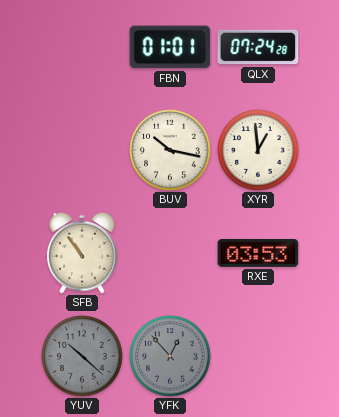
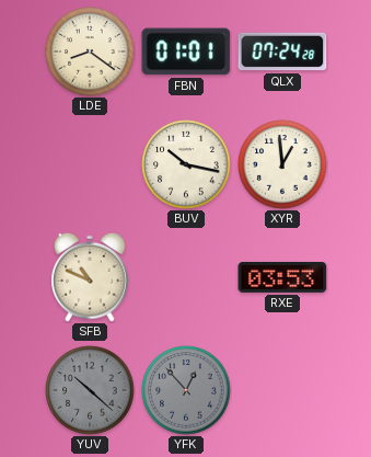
LDE: none -> 8:21 (90, 52)
SFB: 10:54 -> 10:49 (90, 277)
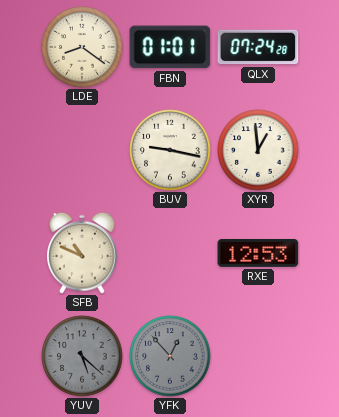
BUV: 10:17 -> 9:17 (170, 150)
RXE: 03:53 -> 12:53 (258, 253)
YUV: 10:22 -> 5:22 (82, 356)
